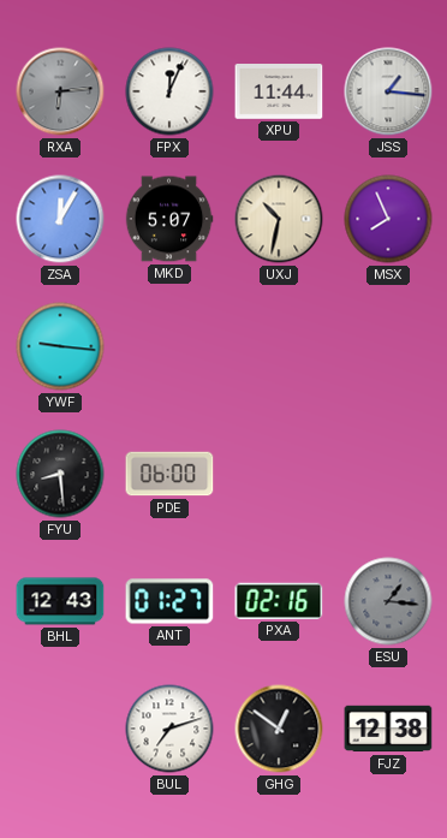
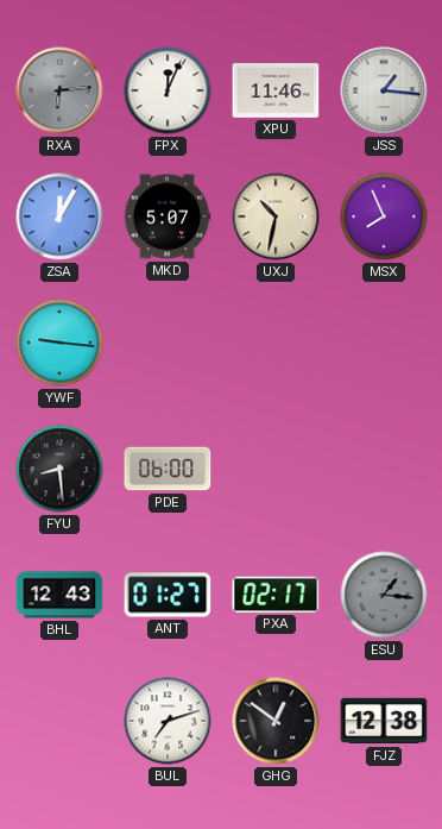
XPU: 11:44 -> 11:46 (276, 92)
PXA: 02:16 -> 02:17 (276, 595)
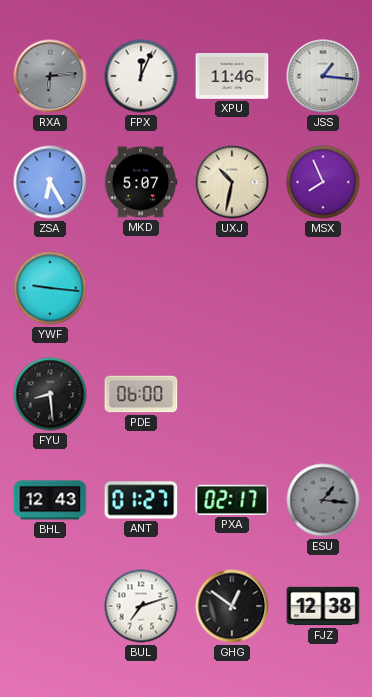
ZSA: 12:05 -> 6:25 (50, 182)
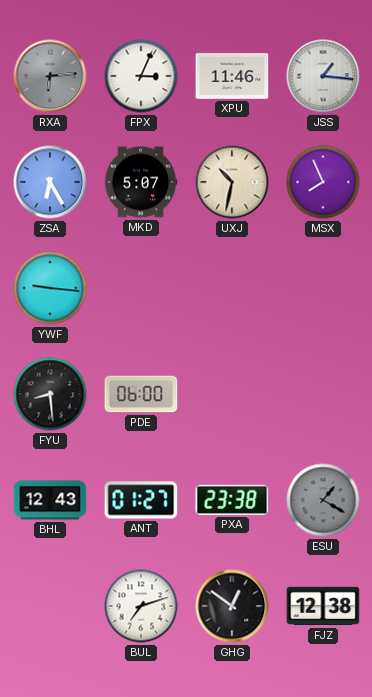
FPX: 12:04 -> 3:04 (141, 76)
PXA: 02:17 -> 23:38 (232, 500)
ESU: 1:16 -> 1:20 (323, 500)
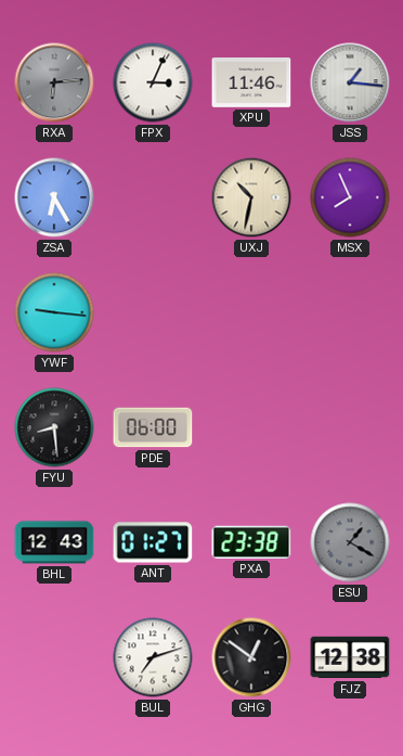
MKD: 5:07 -> none (141, 182)
